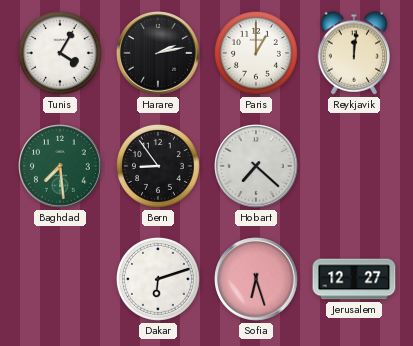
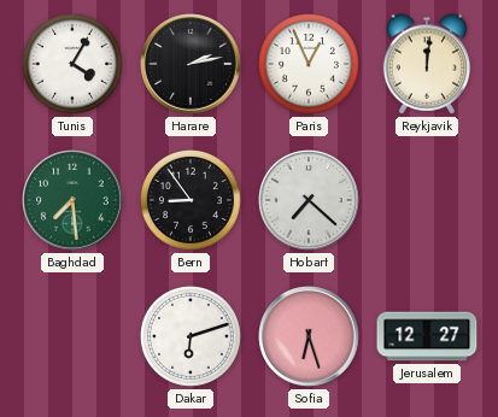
Paris: 1:00 -> 12:56 (309, 64)
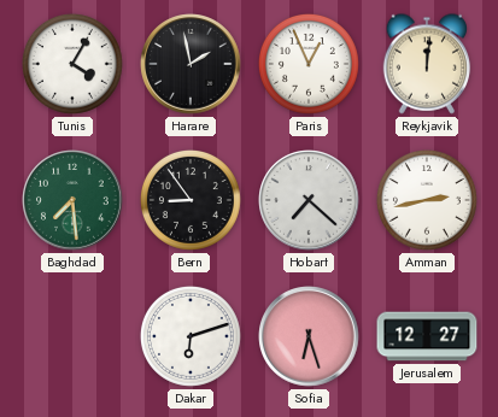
Harare: 2:13 -> 1:58 (191, 64)
Amman: none -> 2:43 (427, 200)
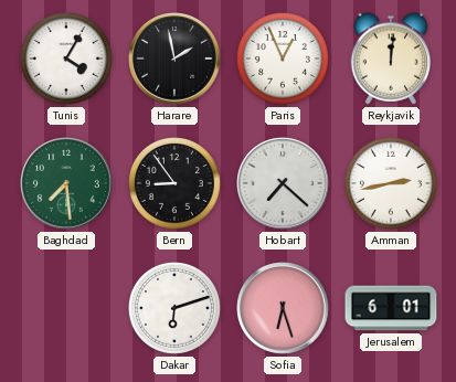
Jerusalem: 12:27 -> 6:01 (391, 308)
